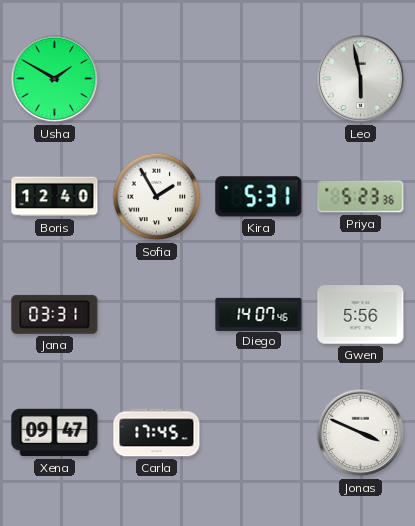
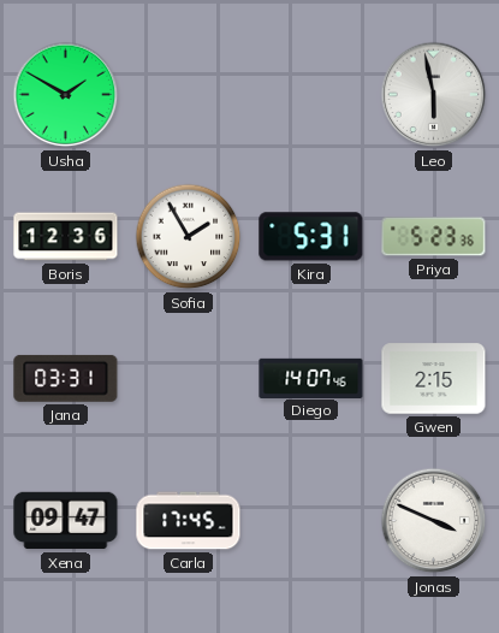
Boris: 12:40 -> 12:36 (66, 237)
Gwen: 5:56 -> 2:15 (434, 379)
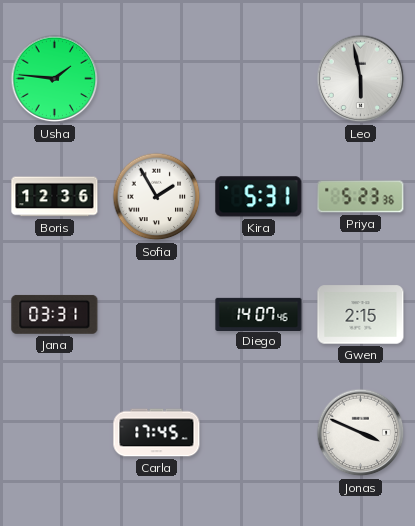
Usha: 1:50 -> 1:46 (55, 79)
Xena: 09:47 -> none (66, 521)
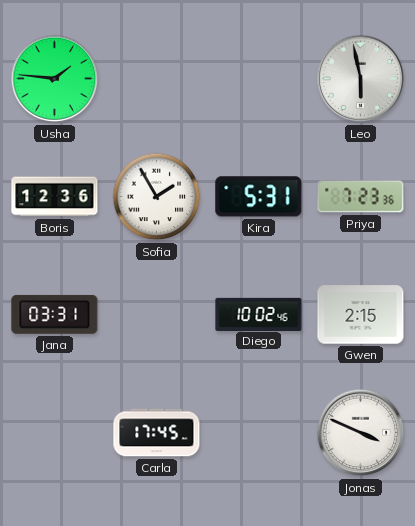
Priya: 5:23 -> 7:23 (361, 197)
Diego: 14:07 -> 10:02 (259, 314)
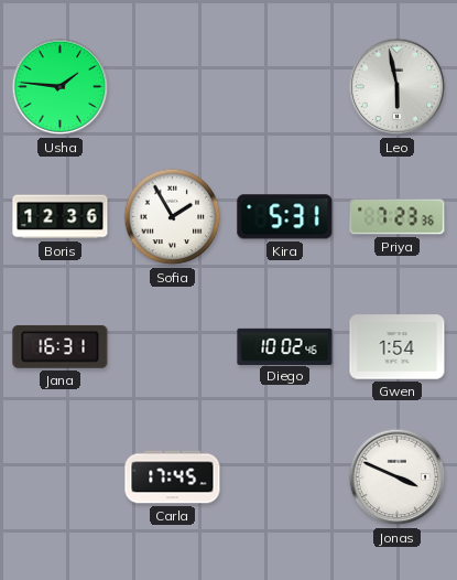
Jana: 03:31 -> 16:31 (61, 346)
Gwen: 2:15 -> 1:54 (398, 347)
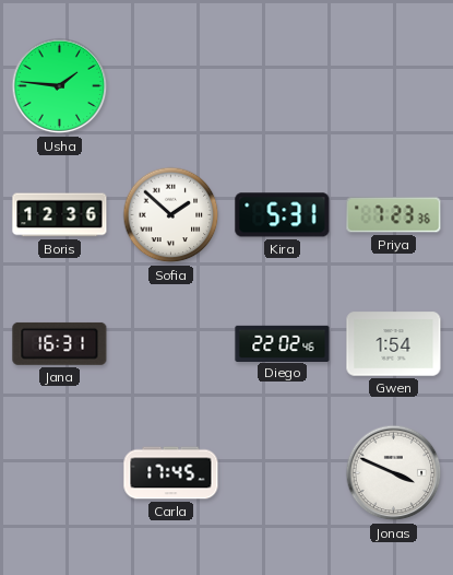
Leo: 5:58 -> none (398, 87)
Sofia: 1:55 -> 1:52 (171, 215)
Diego: 10:02 -> 22:02 (283, 343)
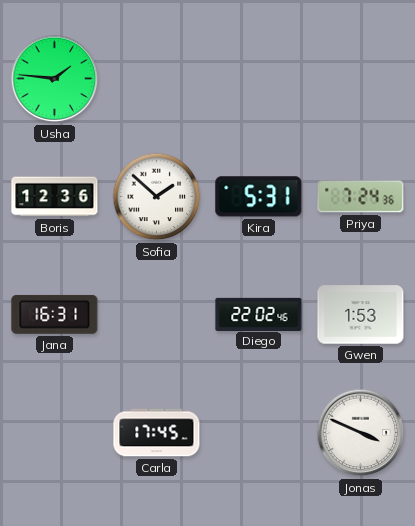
Priya: 7:23 -> 7:24 (361, 197)
Gwen: 1:54 -> 1:53 (361, 315)
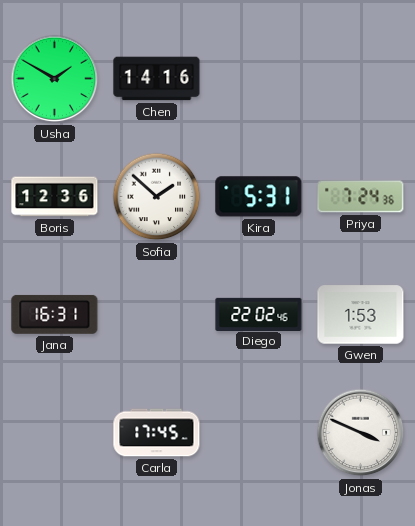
Usha: 1:46 -> 1:50 (55, 79)
Chen: none -> 14:16 (157, 79)
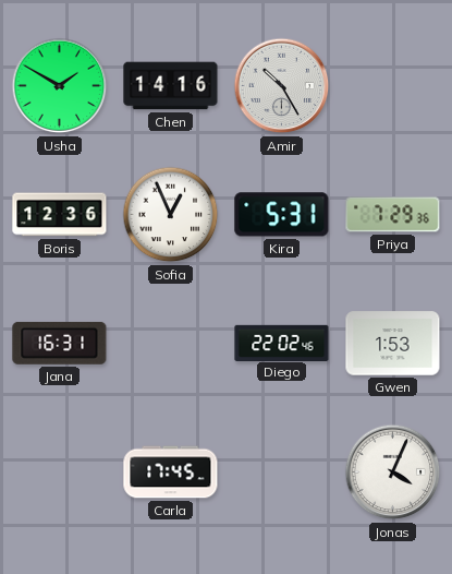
Amir: none -> 10:25 (282, 86)
Sofia: 1:52 -> 12:56 (171, 215)
Priya: 7:24 -> 7:29 (393, 215)
Jonas: 3:49 -> 4:04 (393, 473)
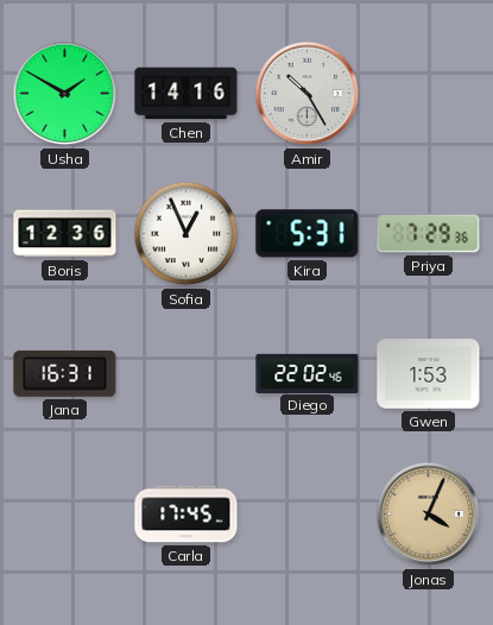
Jonas dial: white -> champagne (429, 514)
